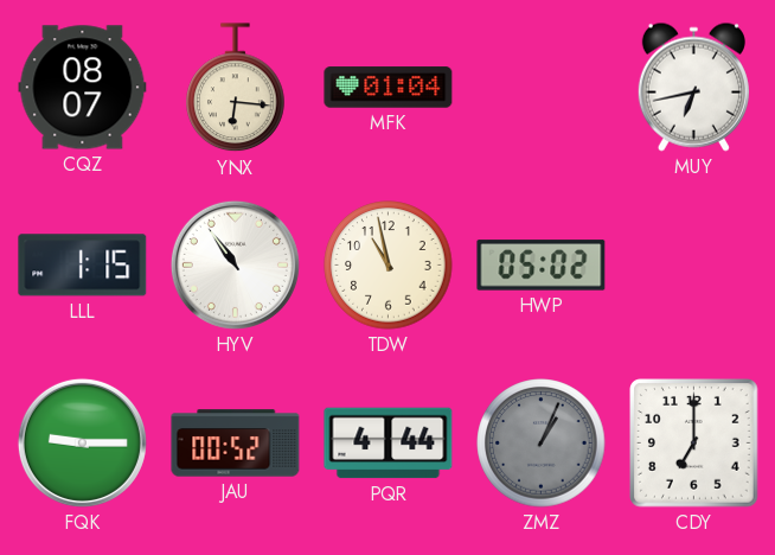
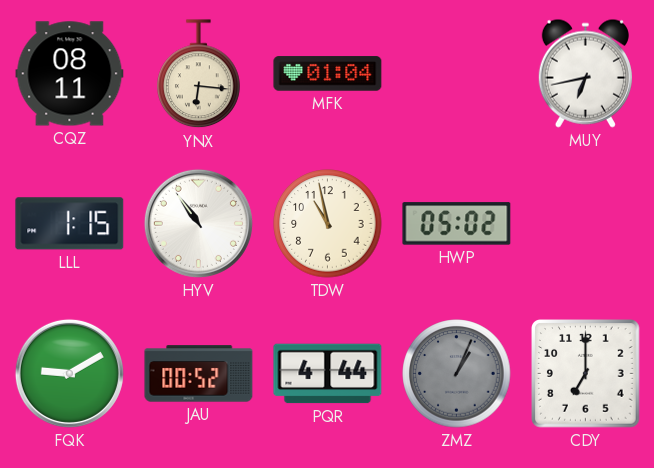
CQZ: 08:07 -> 08:11 (70, 74)
FQK: 9:15 -> 9:10 (69, 373)
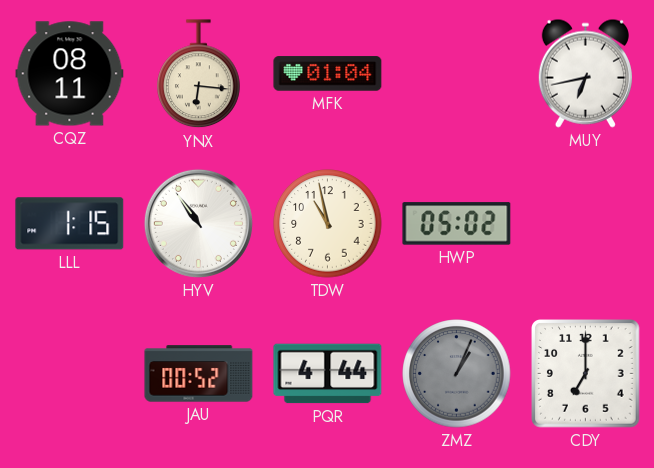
FQK: 9:10 -> none (69, 373)
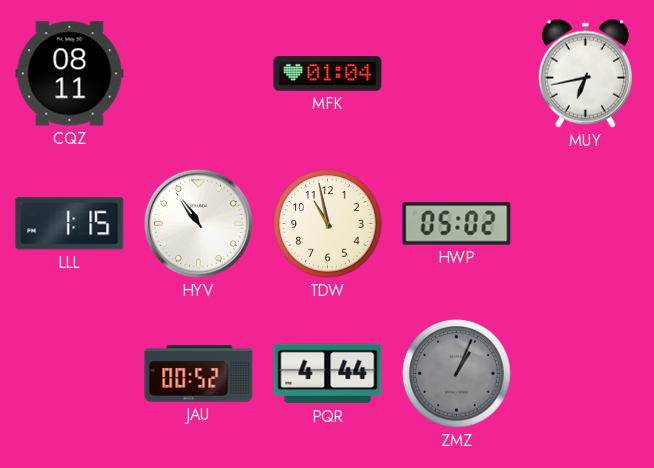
YNX: 6:16 -> none (199, 74)
CDY: 7:00 -> none (586, 374)
